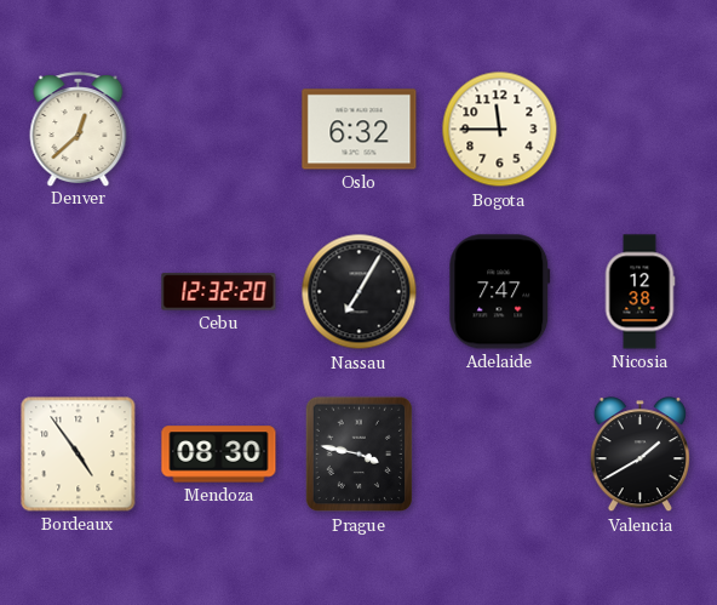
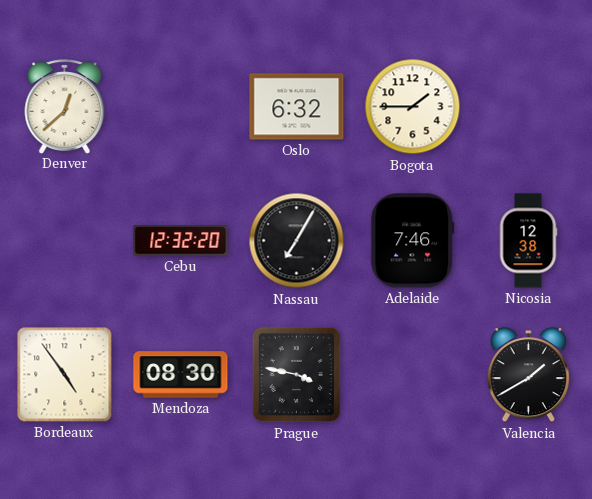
Bogota: 11:45 -> 1:45 (413, 107)
Adelaide: 7:47 -> 7:46 (413, 241)
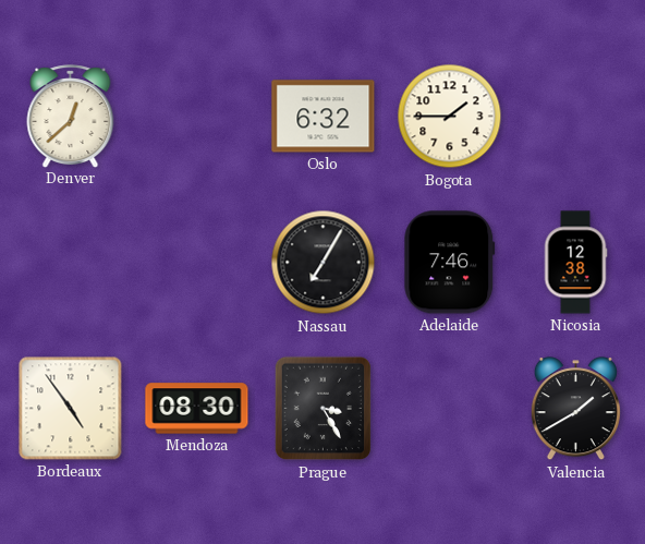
Cebu: 12:32 -> none (181, 241)
Prague: 3:47 -> 3:25 (322, 409)
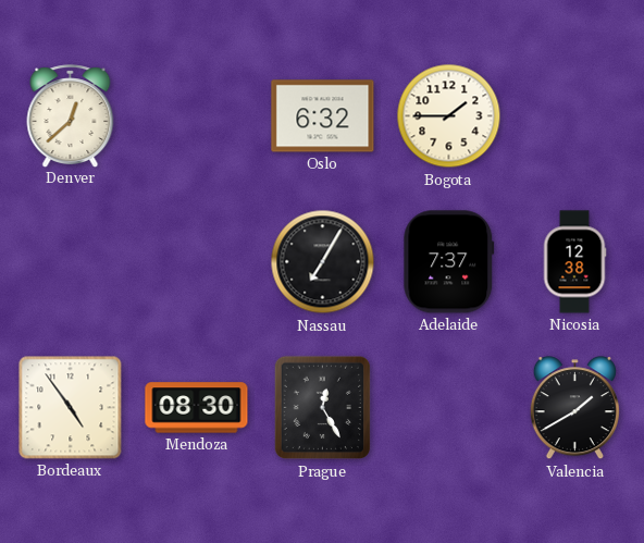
Adelaide: 7:46 -> 7:37 (449, 262)
Prague: 3:25 -> 12:25 (322, 408)
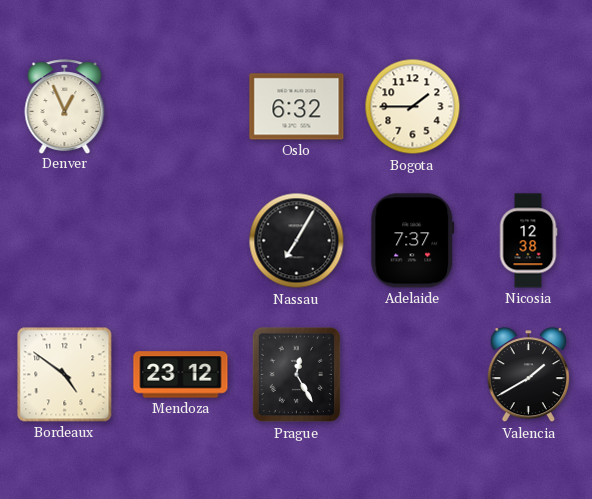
Denver: 12:38 -> 12:56 (65, 106)
Bordeaux: 4:54 -> 4:51 (65, 375)
Mendoza: 08:30 -> 23:12 (181, 375)
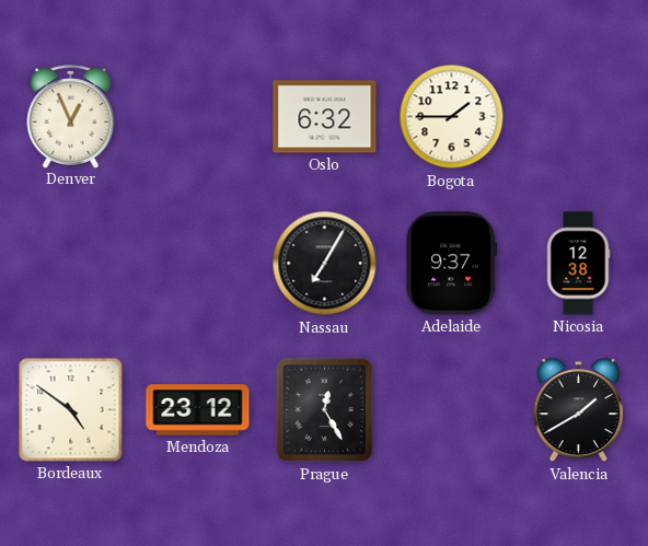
Adelaide: 7:37 -> 9:37 (452, 264)
